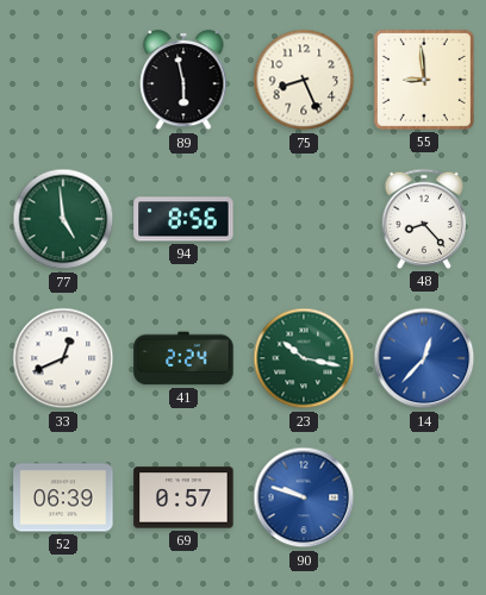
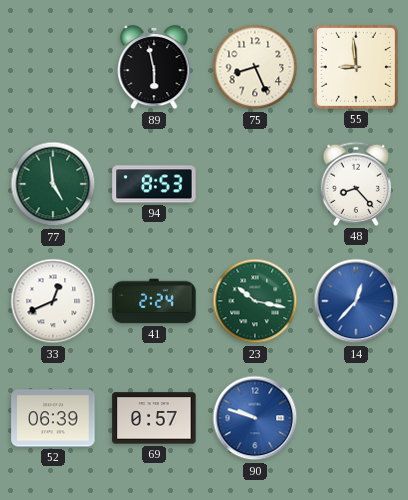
94: 8:56 -> 8:53 (154, 184)
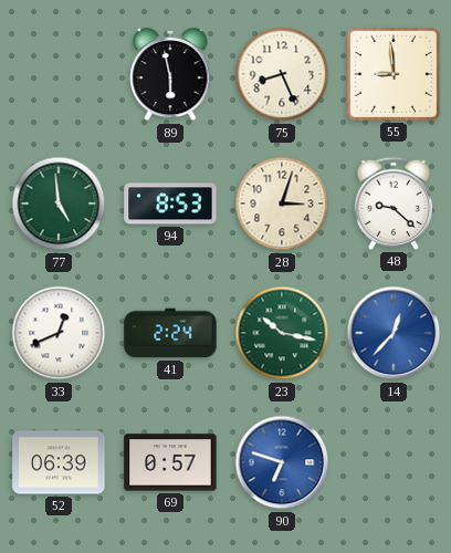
28: none -> 3:03 (282, 204)
48: 8:23 -> 9:22 (394, 204)
90: 9:48 -> 6:48 (282, 462)
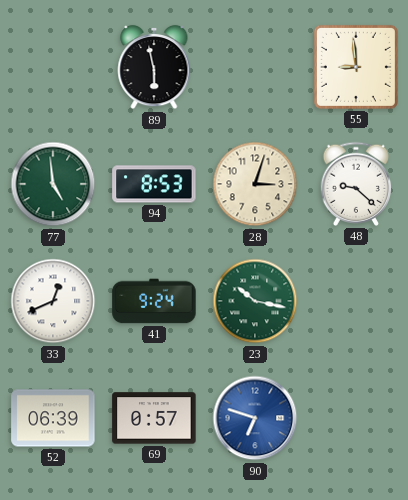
75: 8:26 -> none (282, 74)
41: 2:24 -> 9:24 (154, 301)
14: 12:37 -> none (394, 333)
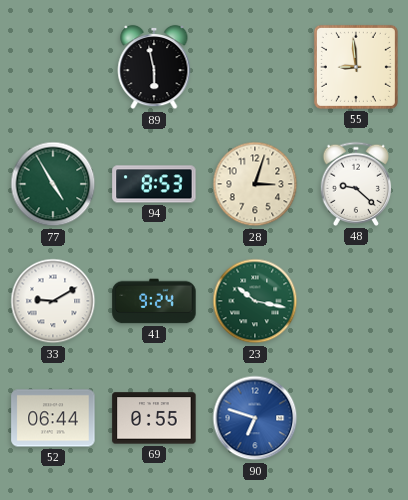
77: 4:59 -> 4:55 (53, 184)
33: 12:41 -> 9:10 (53, 301)
52: 06:39 -> 06:44 (53, 418)
69: 0:57 -> 0:55 (154, 418)
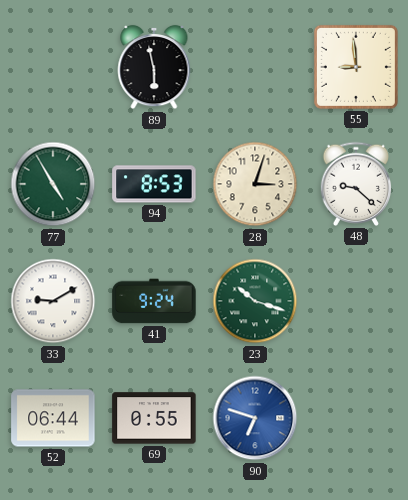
23: 10:17 -> 10:18 (255, 301)
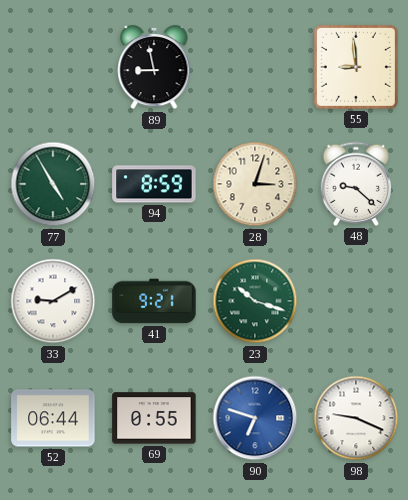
89: 5:58 -> 8:58 (154, 67)
94: 8:53 -> 8:59 (154, 184)
41: 9:24 -> 9:21 (154, 301)
98: none -> 9:19 (356, 418)
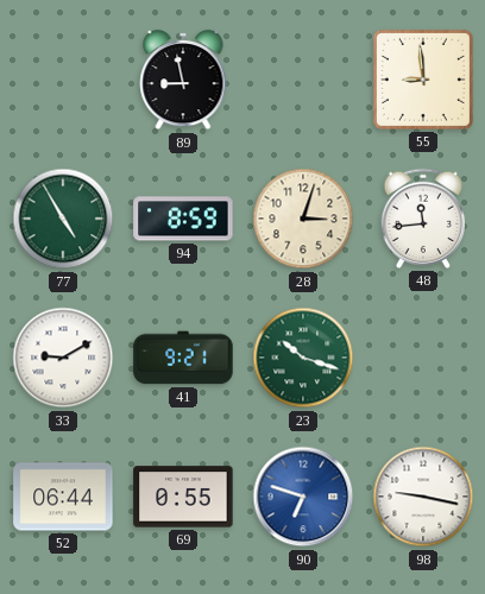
48: 9:22 -> 11:44 (423, 219)
98: 9:19 -> 9:17 (423, 497)
